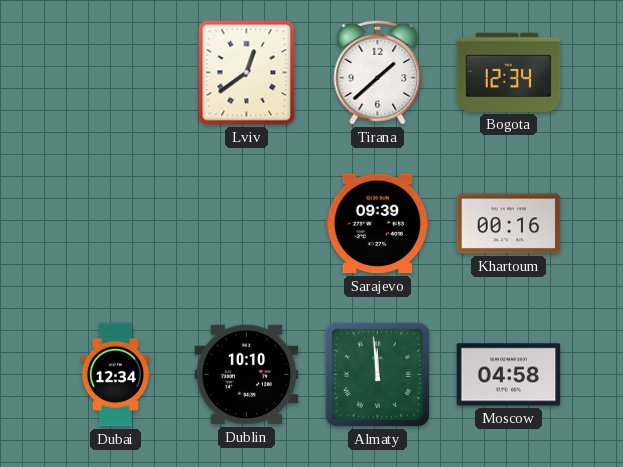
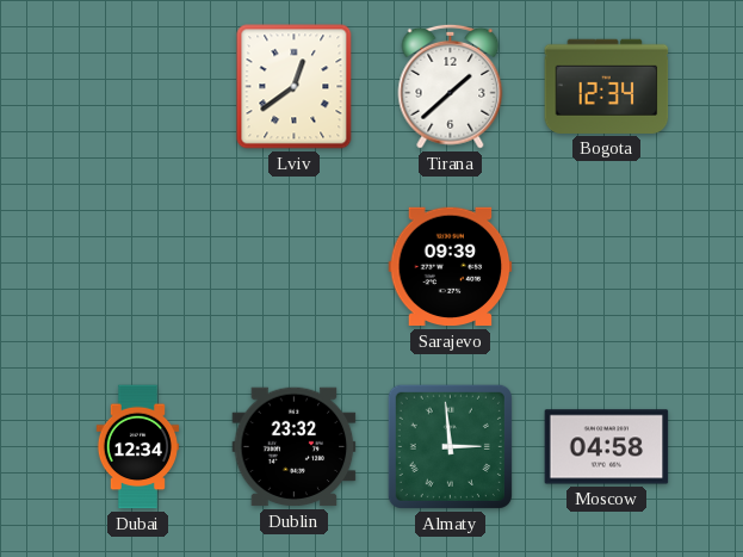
Khartoum: 00:16 -> none (509, 224)
Dublin: 10:10 -> 23:32 (295, 447)
Almaty: 11:59 -> 2:59 (450, 446)
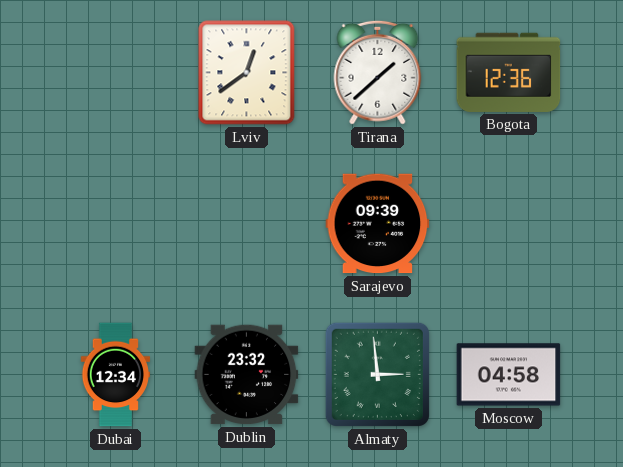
Bogota: 12:34 -> 12:36 (509, 72)
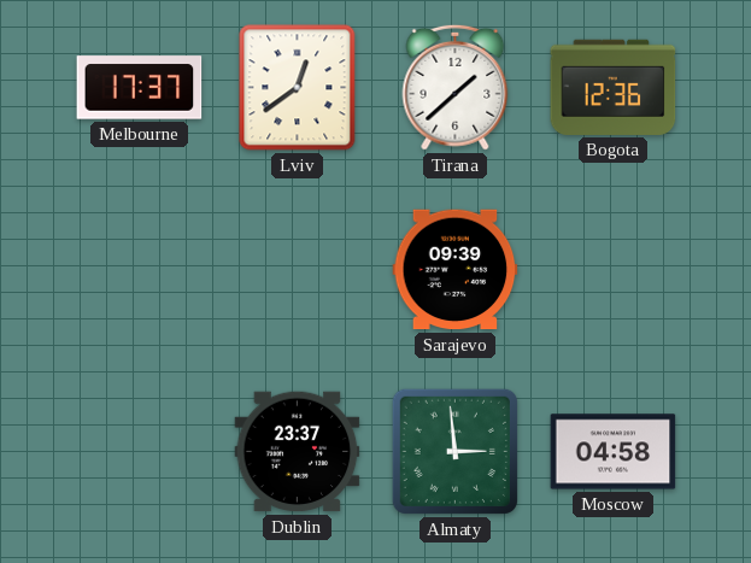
Melbourne: none -> 17:37 (140, 88)
Dubai: 12:34 -> none (116, 375)
Dublin: 23:32 -> 23:37 (298, 452)
